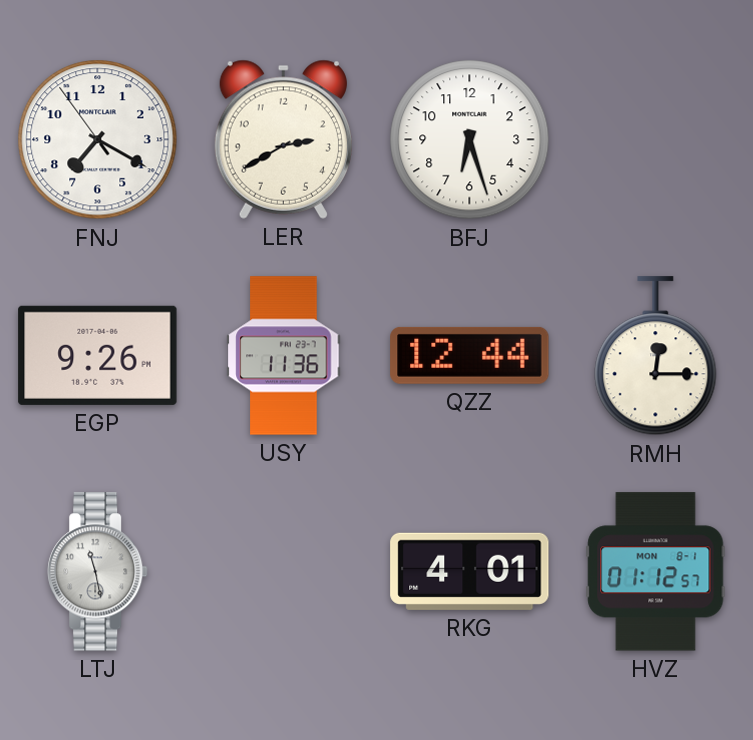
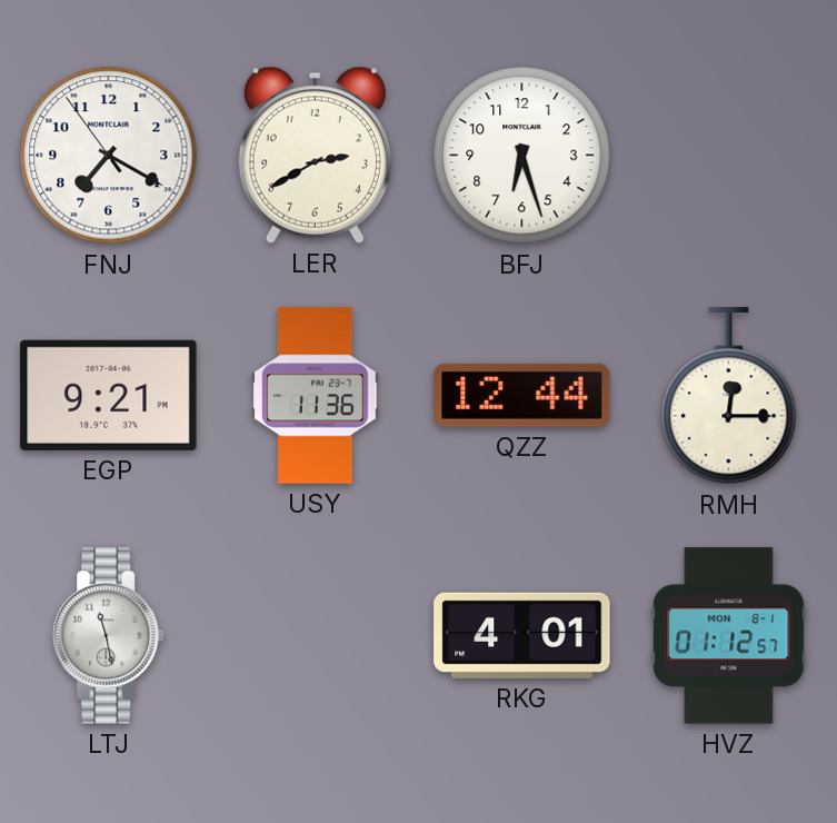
EGP: 9:26 -> 9:21 (109, 395)
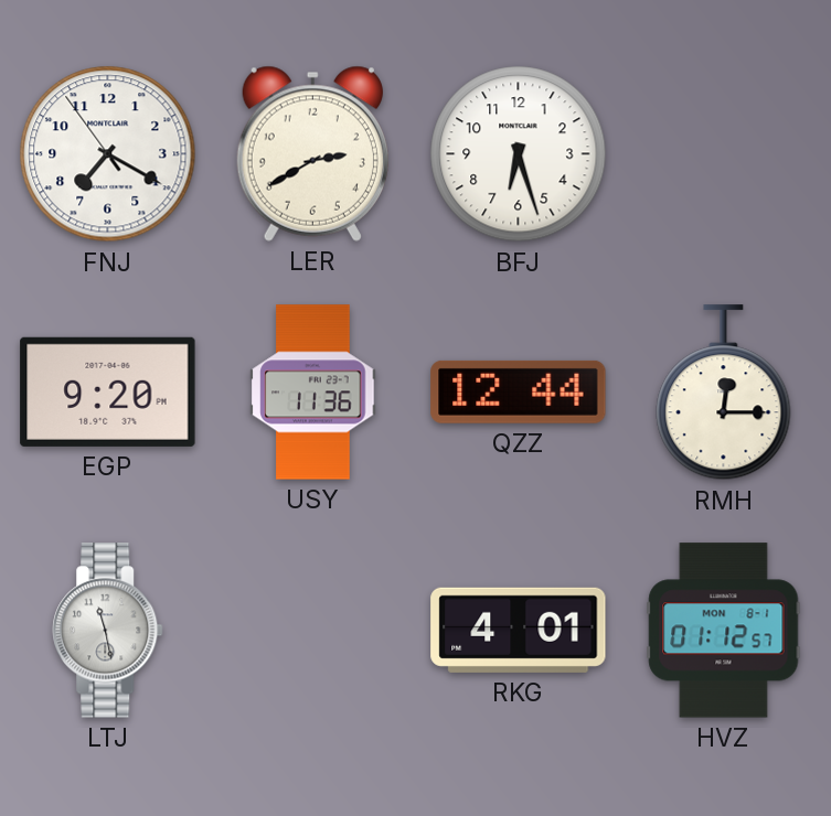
EGP: 9:21 -> 9:20 (108, 391)
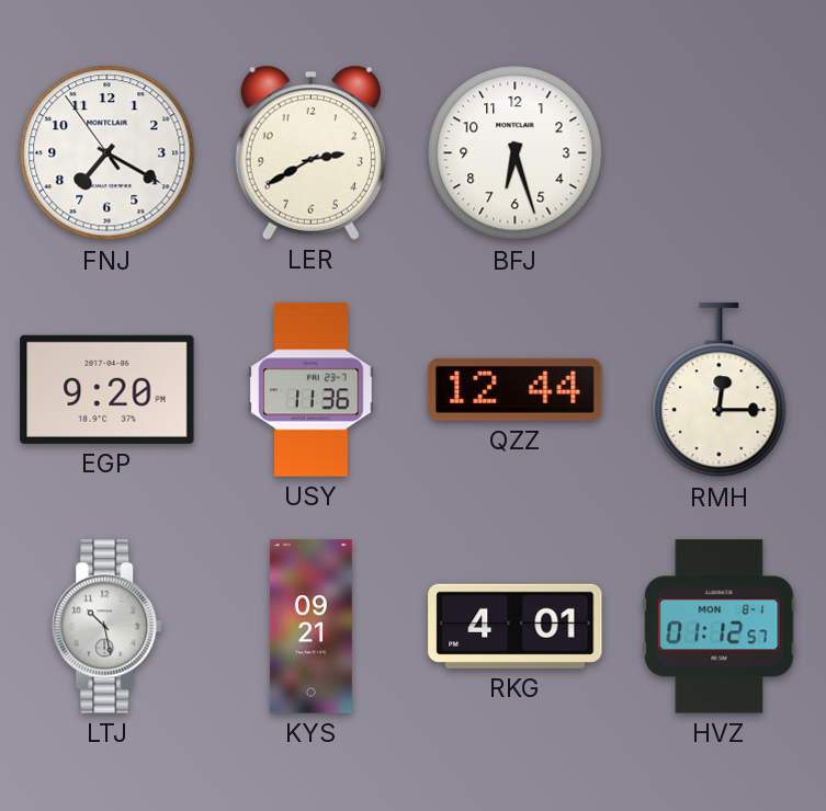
LTJ: 11:28 -> 10:28 (108, 627)
KYS: none -> 09:21 (310, 627)
